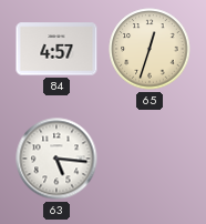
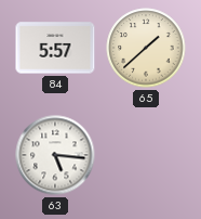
84: 4:57 -> 5:57 (55, 48)
65: 12:33 -> 1:38 (146, 48)
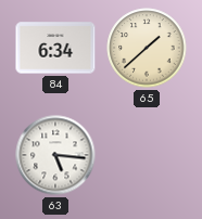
84: 5:57 -> 6:34 (55, 48)
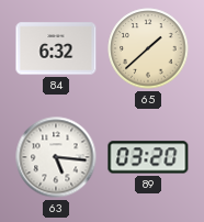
84: 6:34 -> 6:32 (56, 48)
89: none -> 03:20 (148, 157)
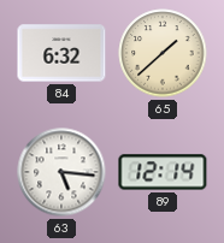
89: 03:20 -> 12:14 (163, 172)
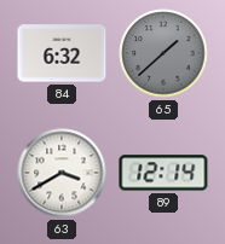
65 dial: cream -> grey (163, 53)
63: 5:16 -> 3:40 (62, 173)
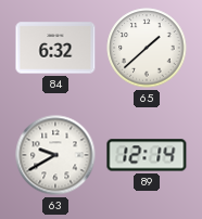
65 dial: grey -> white (147, 48)
63: 3:40 -> 9:40 (55, 155)
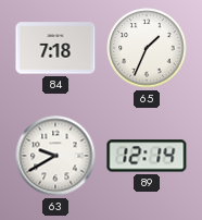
84: 6:32 -> 7:18 (55, 48)
65: 1:38 -> 1:34 (147, 48)
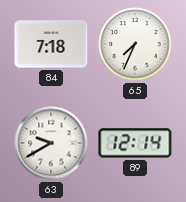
65: 1:34 -> 7:34 (135, 44)
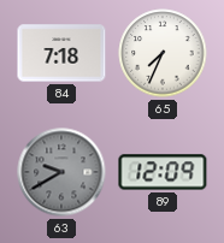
63 dial: white -> grey (61, 172)
89: 12:14 -> 12:09 (163, 172)
